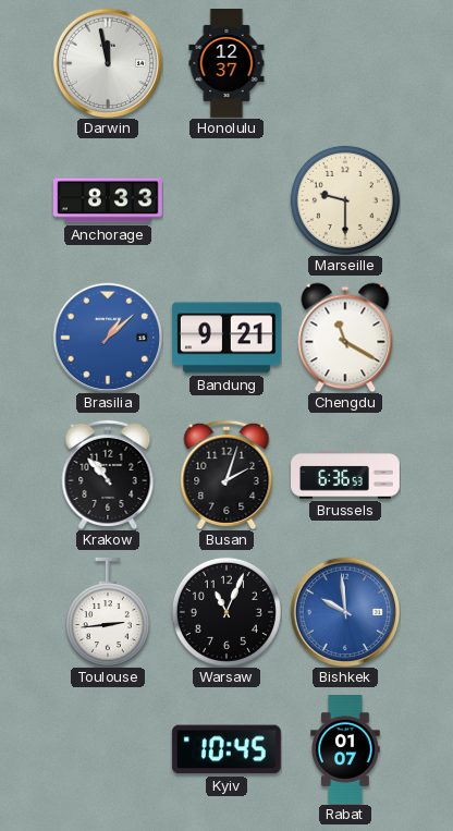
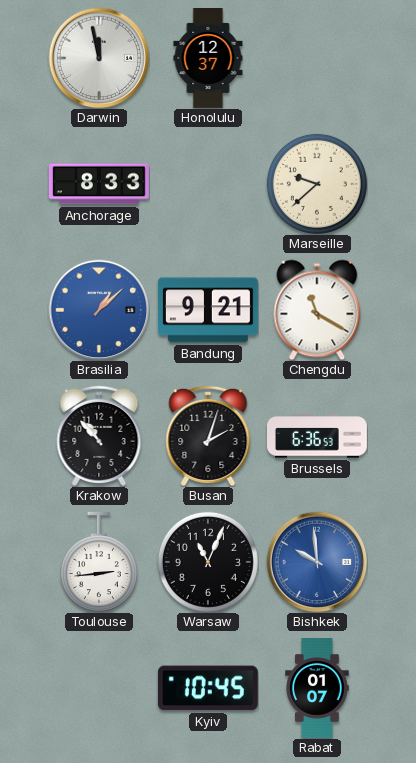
Marseille: 9:30 -> 9:38 (317, 184)
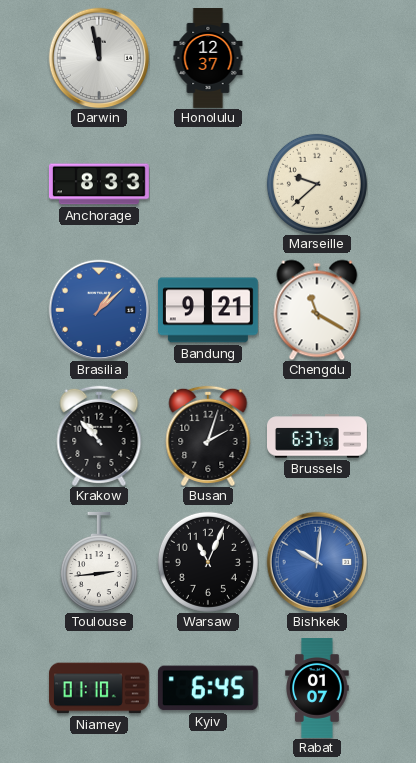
Brussels: 6:36 -> 6:37 (318, 436)
Bishkek: 9:59 -> 10:01 (317, 562)
Niamey: none -> 01:10 (99, 688)
Kyiv: 10:45 -> 6:45 (208, 688)
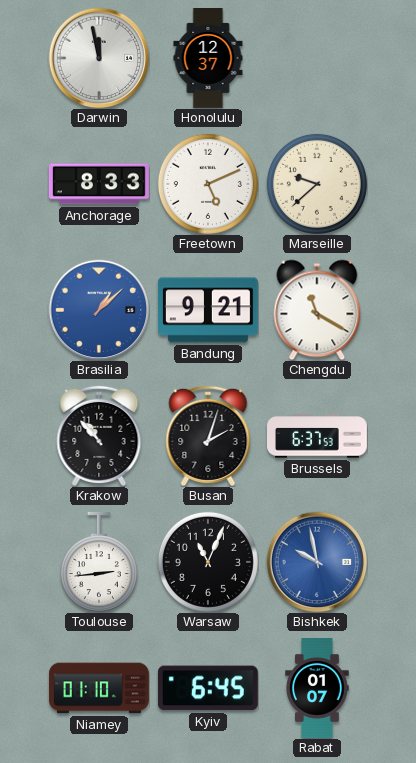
Freetown: none -> 5:11 (208, 184)
Bishkek: 10:01 -> 9:58 (317, 562)
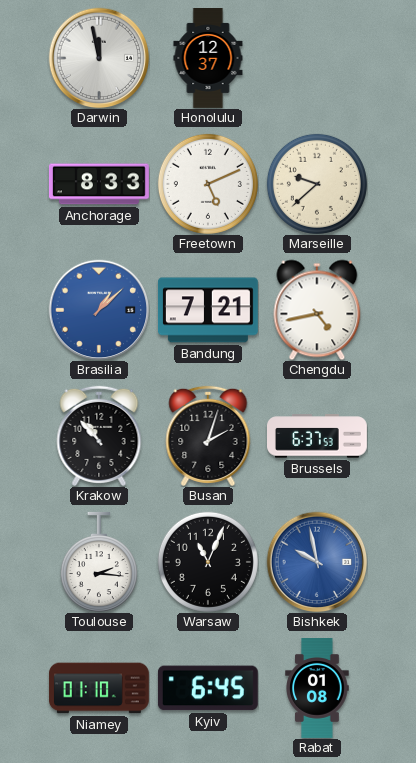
Bandung: 9:21 -> 7:21 (208, 310)
Chengdu: 11:20 -> 4:43 (317, 310)
Toulouse: 2:44 -> 2:16 (99, 562)
Rabat: 01:07 -> 01:08 (317, 689)
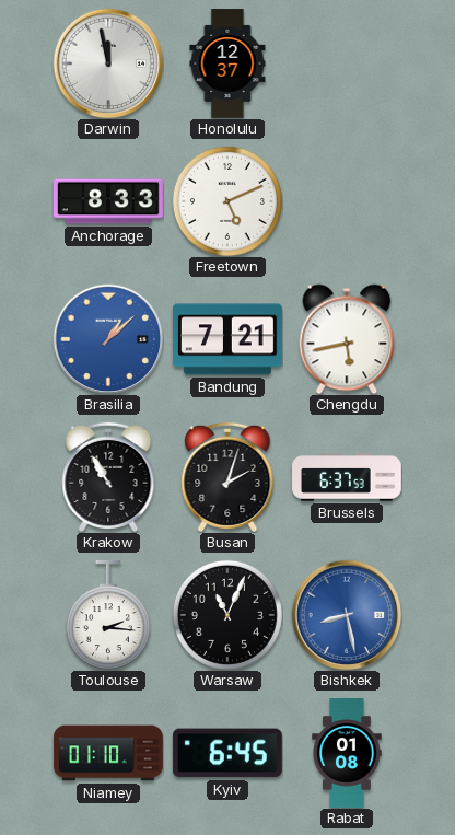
Marseille: 9:38 -> none (317, 184)
Chengdu: 4:43 -> 5:43 (347, 339)
Krakow: 10:53 -> 10:55 (108, 477)
Bishkek: 9:58 -> 8:28 (347, 615)
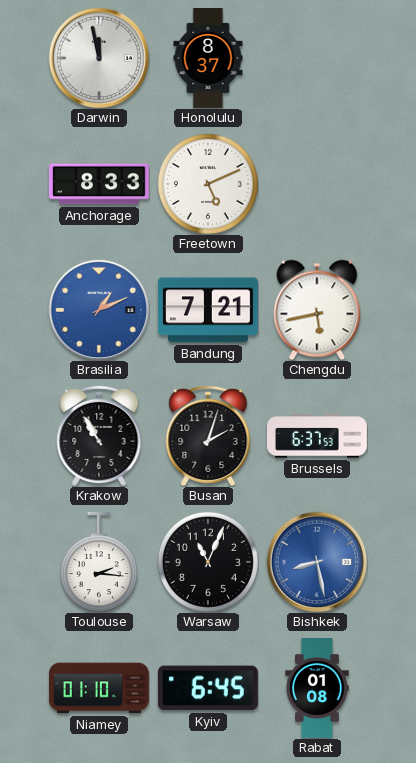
Honolulu: 12:37 -> 8:37 (208, 59)
Brasilia: 1:08 -> 1:11 (99, 310)
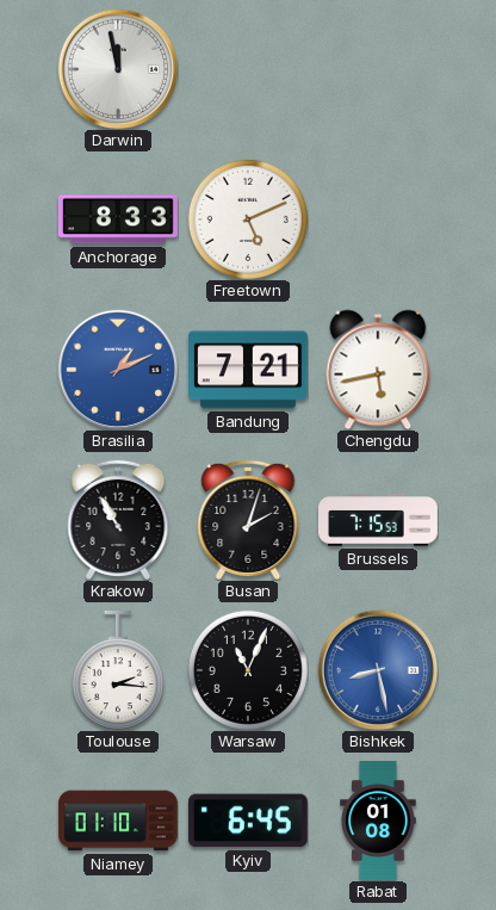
Honolulu: 8:37 -> none (208, 59)
Brussels: 6:37 -> 7:15 (379, 520)
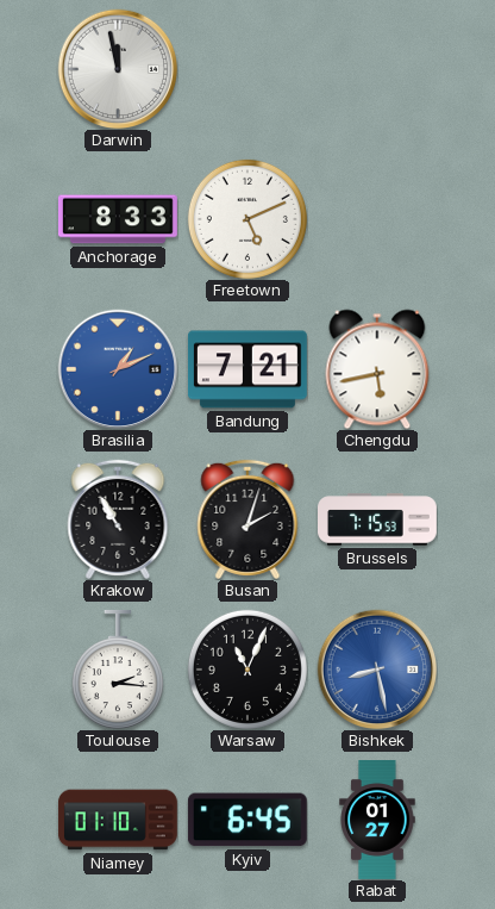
Rabat: 01:08 -> 01:27 (377, 821)
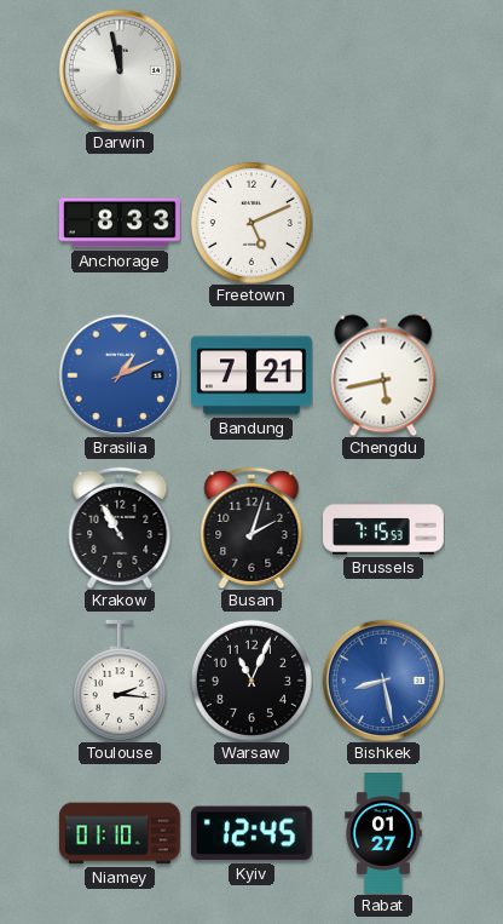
Kyiv: 6:45 -> 12:45 (251, 833)
